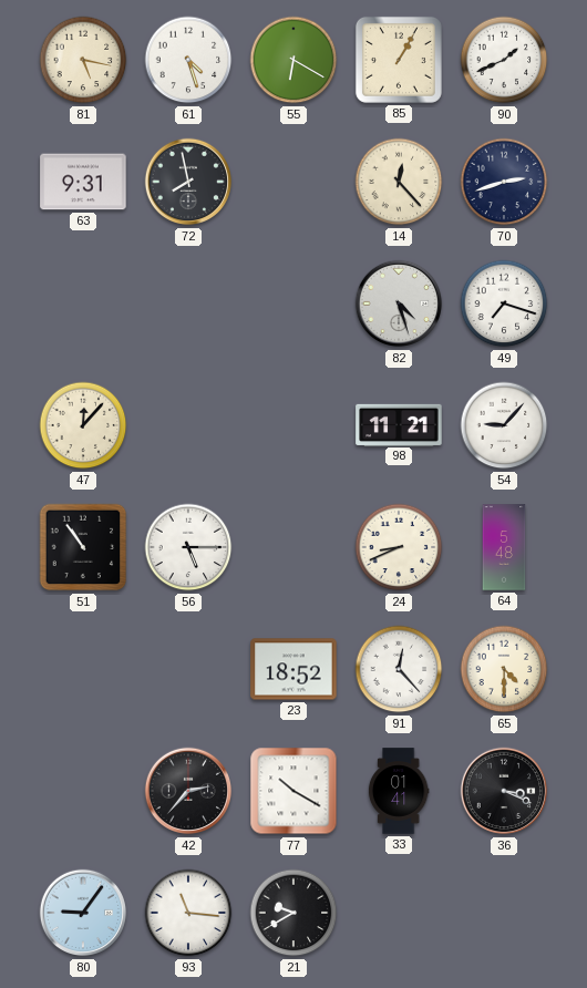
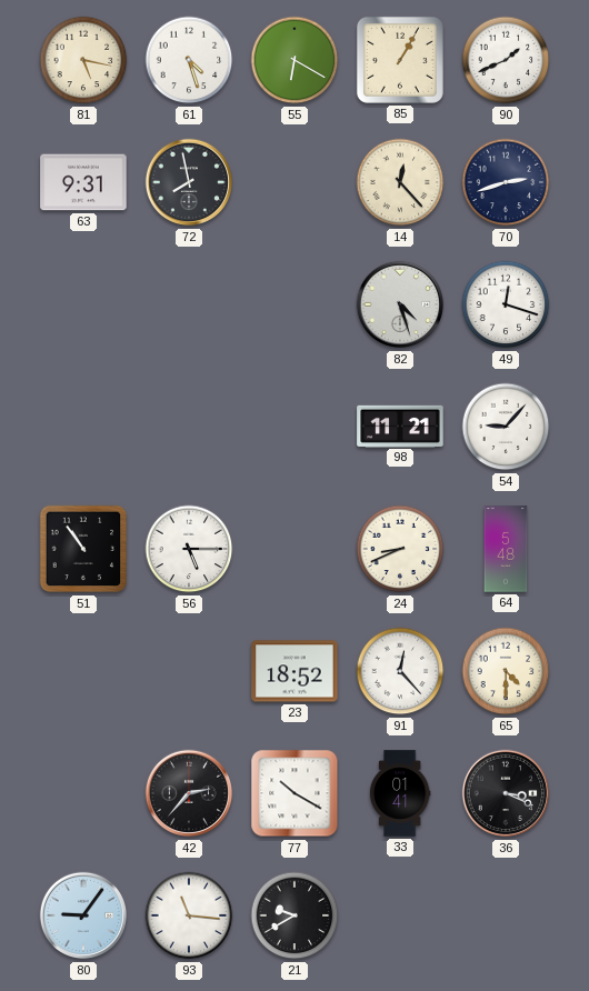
49: 7:18 -> 12:18 (506, 304)
47: 12:07 -> none (83, 425)
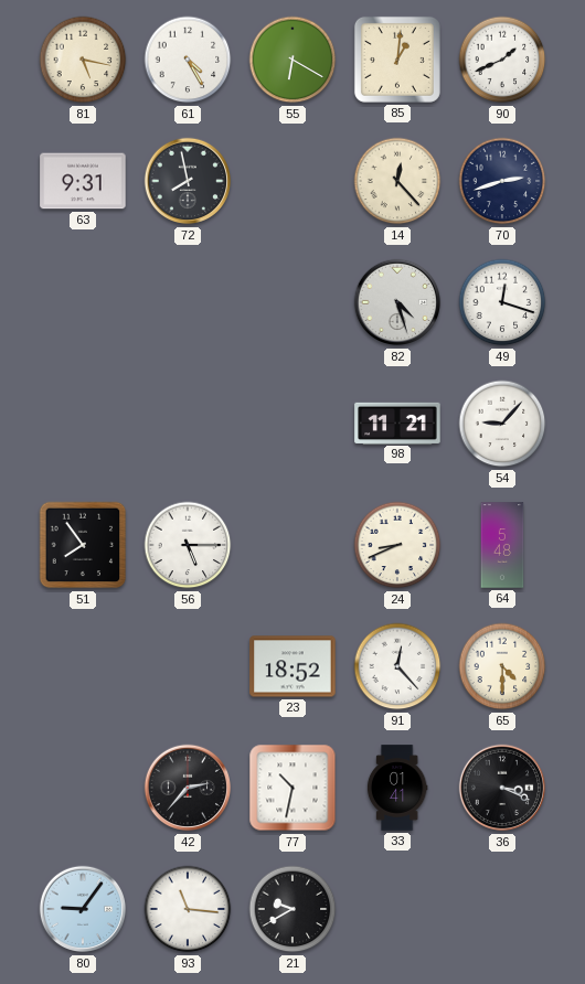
61: 4:27 -> 4:25 (188, 60)
85: 1:05 -> 1:01 (397, 60)
51: 10:54 -> 7:54 (83, 545)
77: 10:20 -> 10:32 (292, 788)
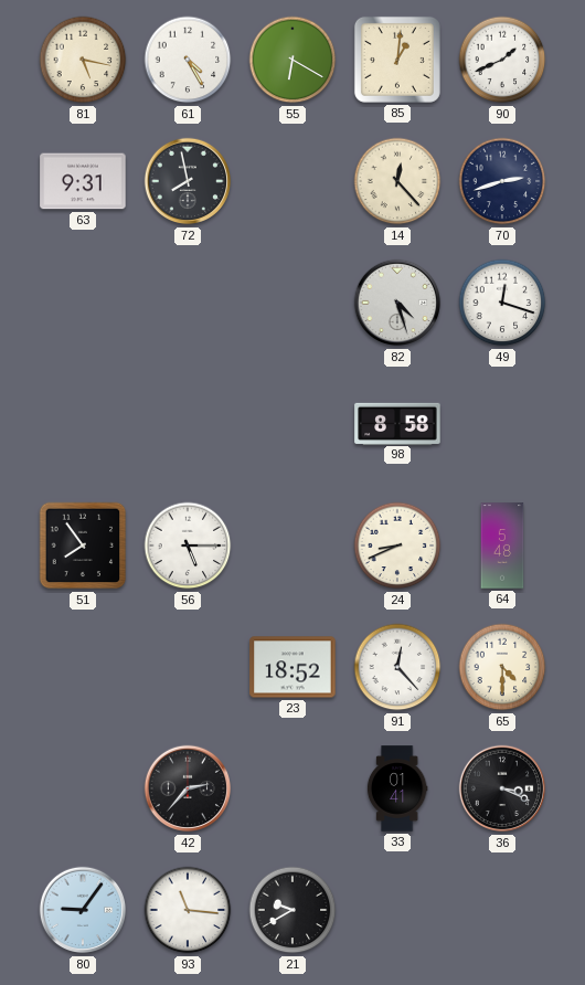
98: 11:21 -> 8:58 (397, 423)
54: 9:07 -> none (502, 424)
77: 10:32 -> none (292, 788)
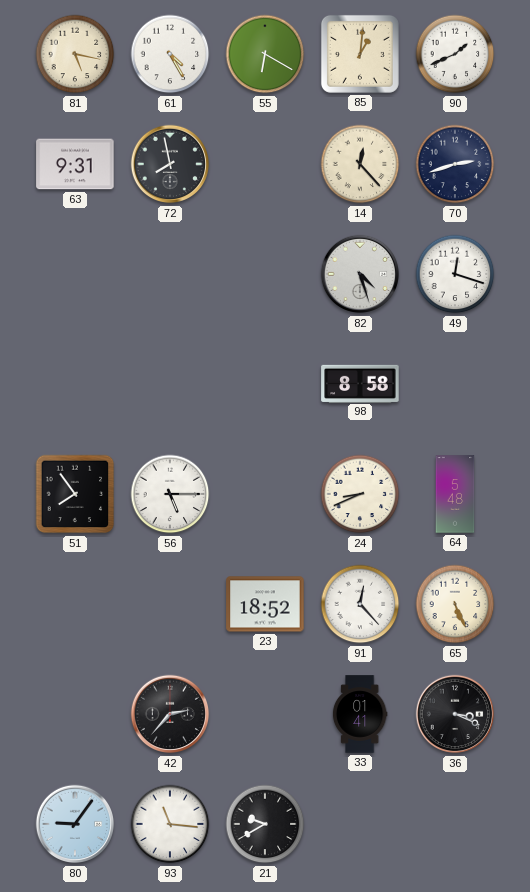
65: 4:30 -> 5:26 (455, 604)
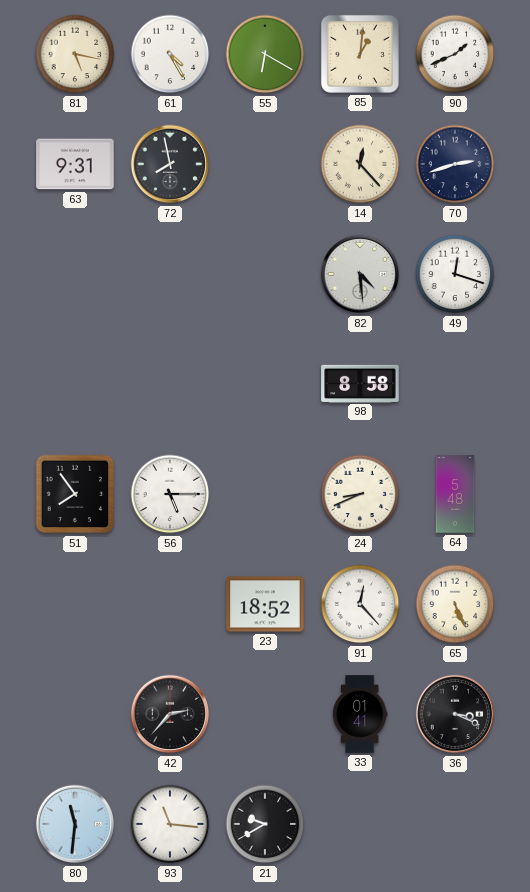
82: 4:27 -> 4:29 (360, 274)
80: 9:06 -> 11:31 (75, 824)
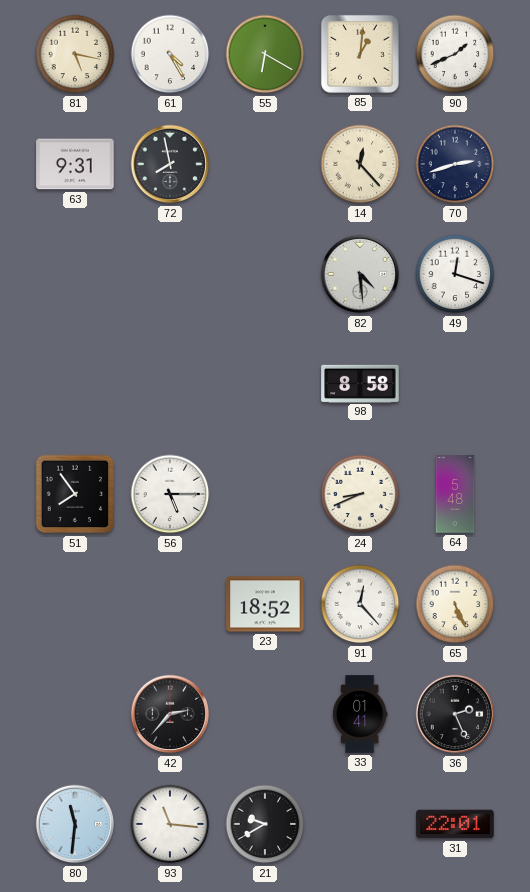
36: 3:19 -> 2:26 (455, 714)
31: none -> 22:01 (455, 824)
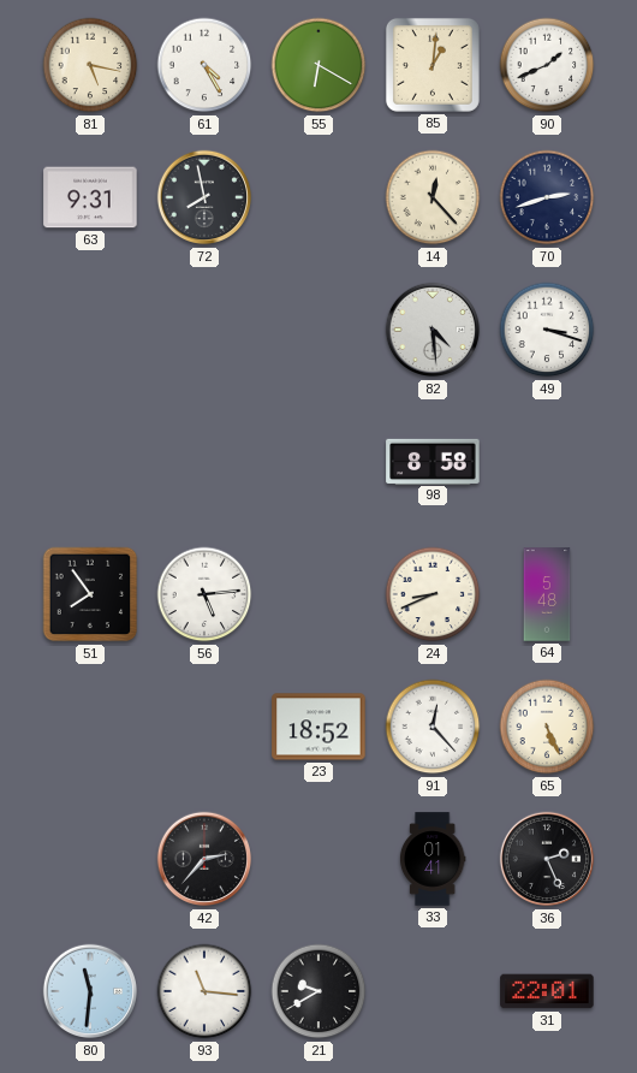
49: 12:18 -> 3:18 (547, 330)
56: 5:15 -> 5:14 (204, 594)
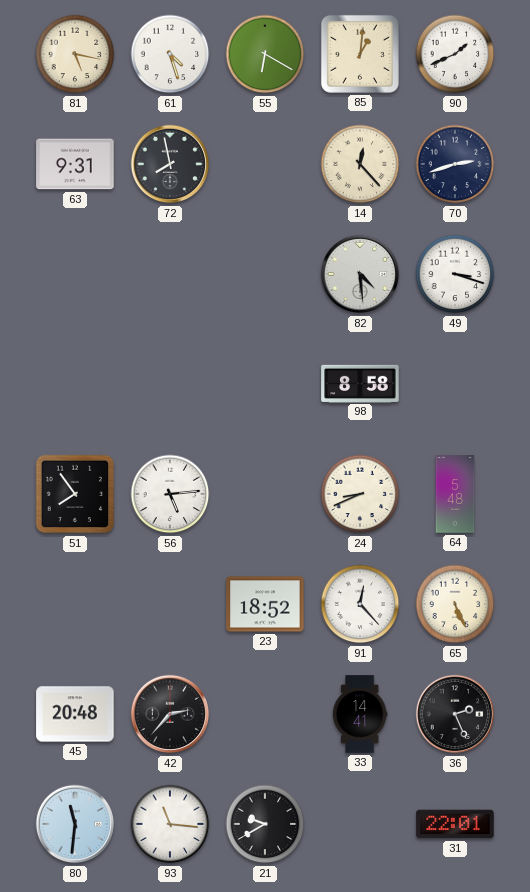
61: 4:25 -> 4:27 (170, 54)
45: none -> 20:48 (75, 714)
33: 01:41 -> 14:41 (360, 714)
